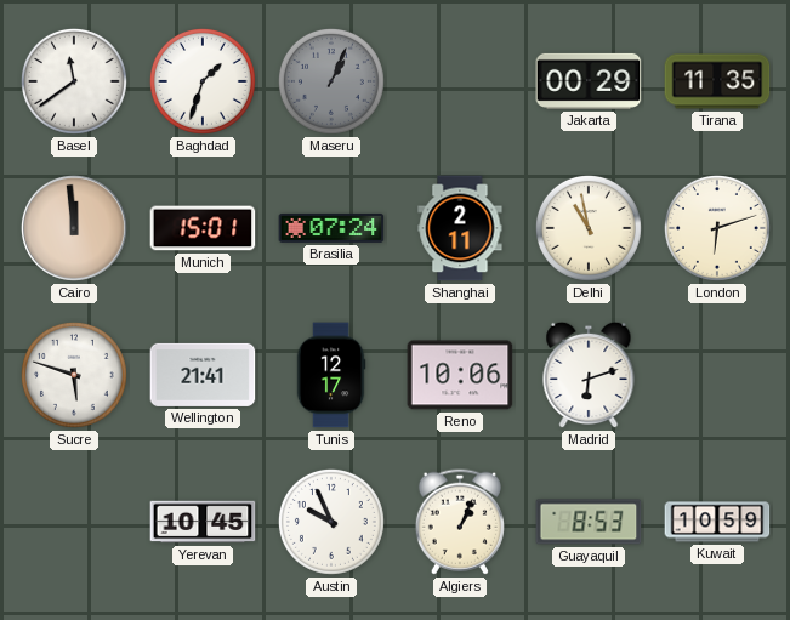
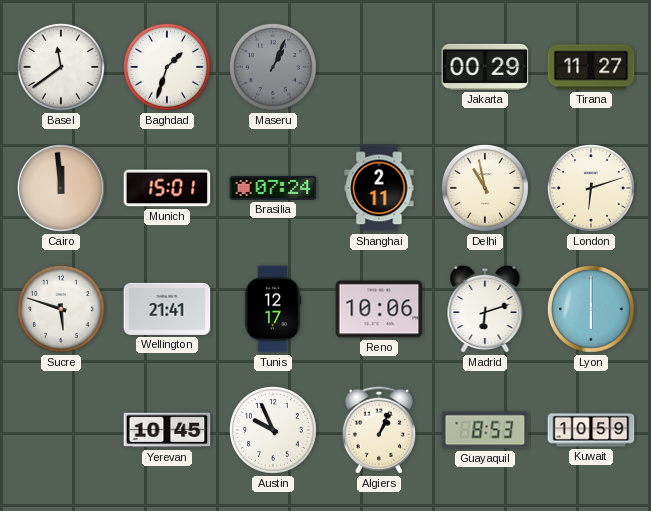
Tirana: 11:35 -> 11:27 (591, 67)
Lyon: none -> 6:00 (591, 309)
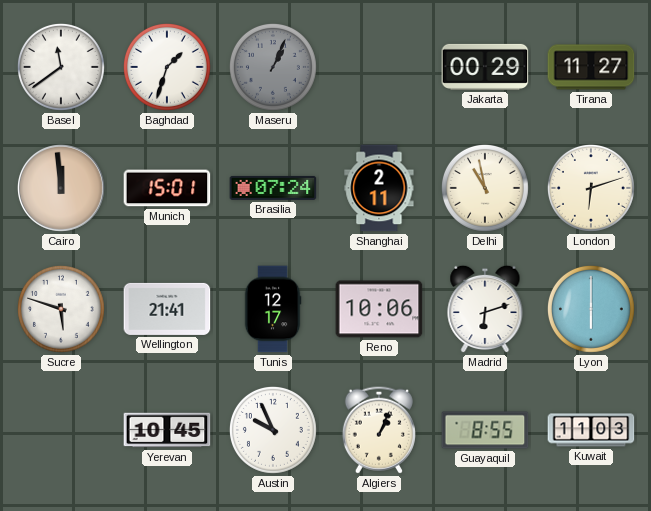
Guayaquil: 8:53 -> 8:55 (485, 430)
Kuwait: 10:59 -> 11:03 (591, 430)
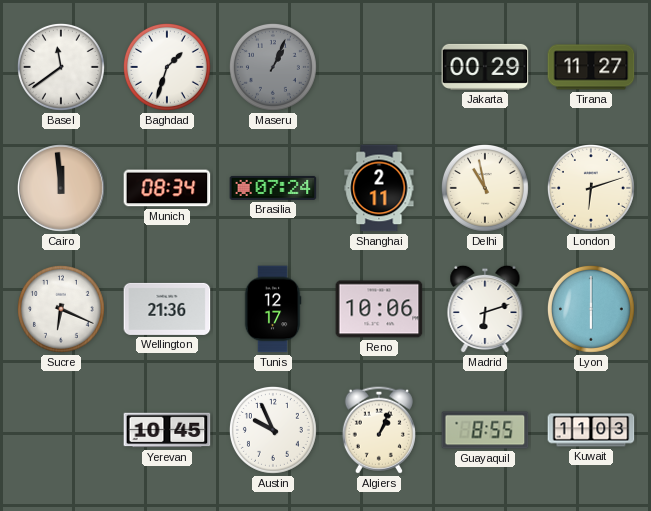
Munich: 15:01 -> 08:34 (167, 188)
Sucre: 5:48 -> 6:19 (61, 309)
Wellington: 21:41 -> 21:36 (167, 309)
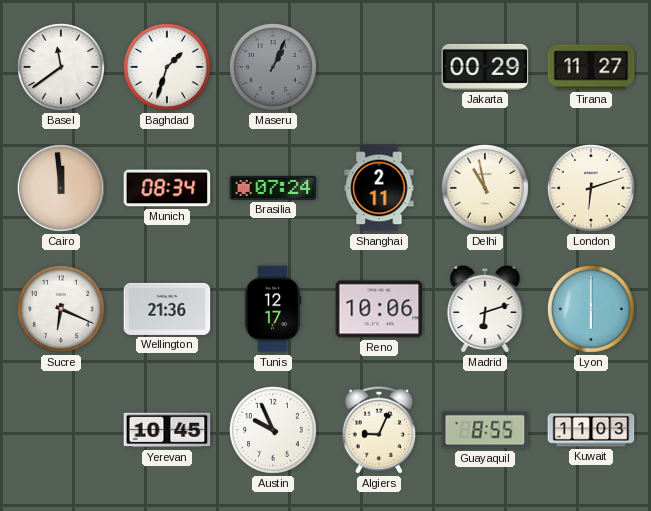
Algiers: 1:04 -> 9:04 (379, 430)
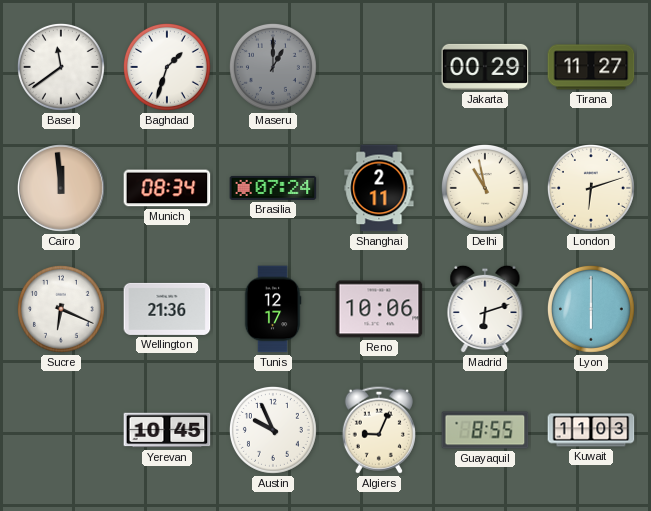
Maseru: 1:04 -> 1:00 (273, 67)
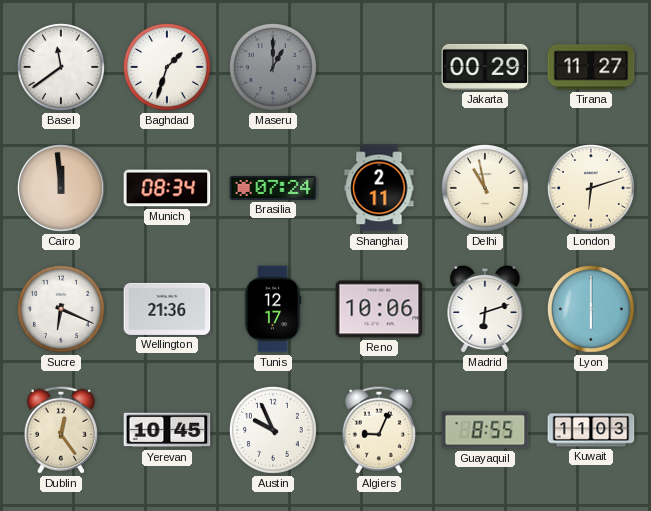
Dublin: none -> 12:24 (61, 430)
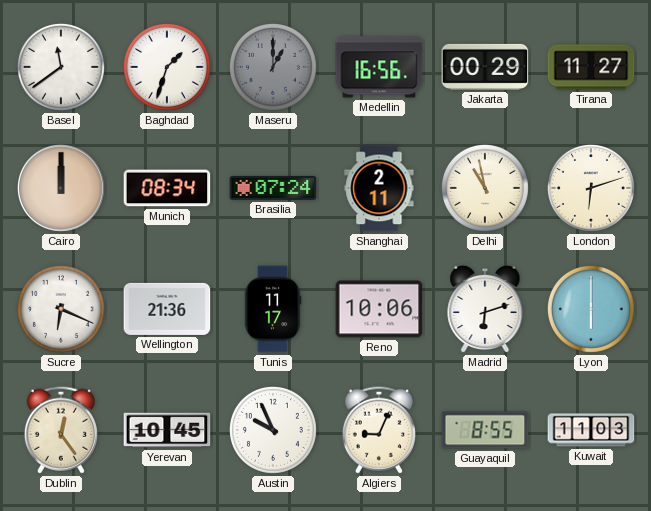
Medellin: none -> 16:56 (379, 67)
Cairo: 11:59 -> 12:00 (61, 188)
Tunis: 12:17 -> 11:17 (273, 309)
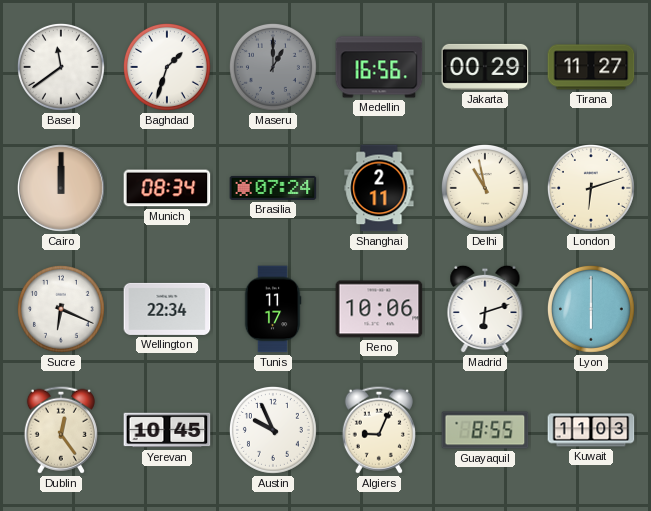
Wellington: 21:36 -> 22:34 (167, 309)
